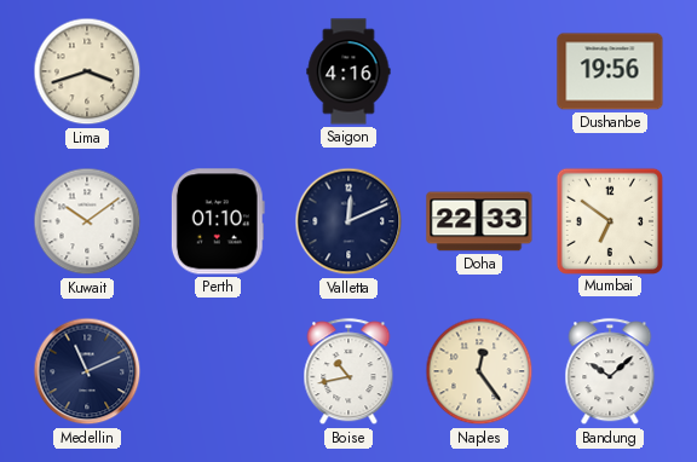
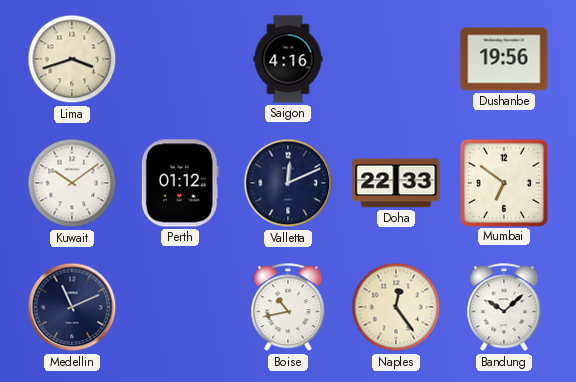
Perth: 01:10 -> 01:12 (180, 183)
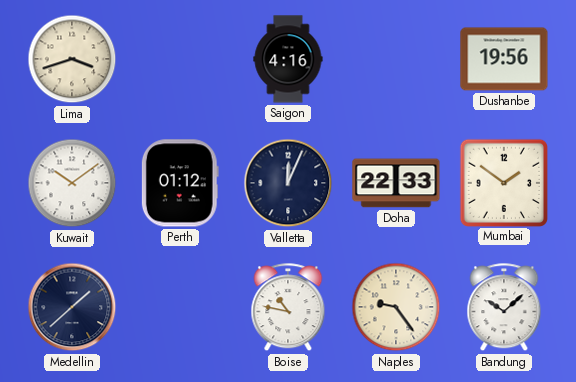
Valletta: 12:11 -> 12:04 (288, 183)
Mumbai: 6:51 -> 1:51 (503, 182)
Medellin: 11:11 -> 1:38 (72, 307)
Boise: 10:43 -> 10:47 (288, 308)
Naples: 12:24 -> 9:24 (396, 307)
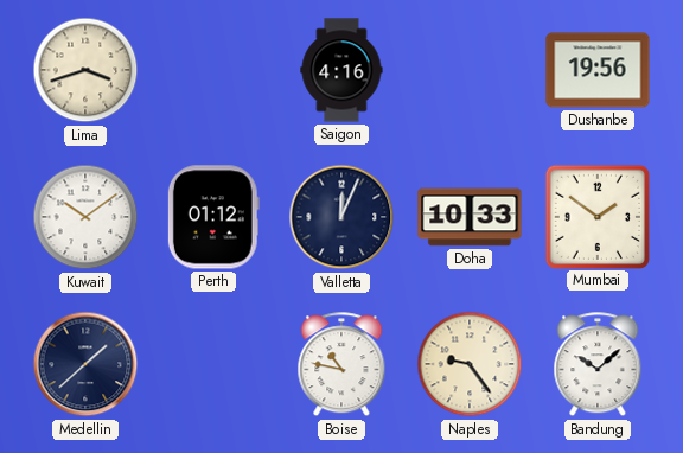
Doha: 22:33 -> 10:33 (470, 217)
